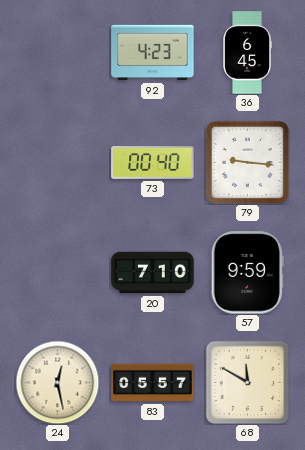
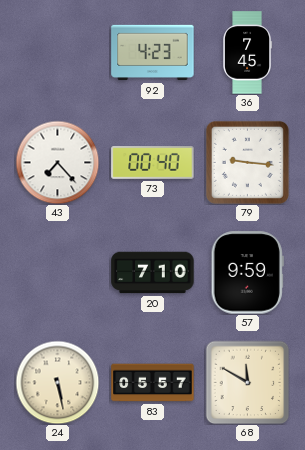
36: 6:45 -> 7:45 (248, 53)
43: none -> 7:23 (57, 162)
24: 12:28 -> 5:28 (57, 382)
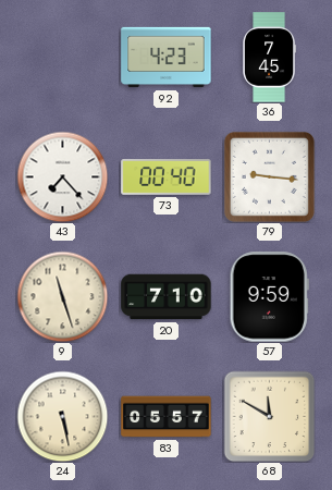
9: none -> 11:27 (62, 296)
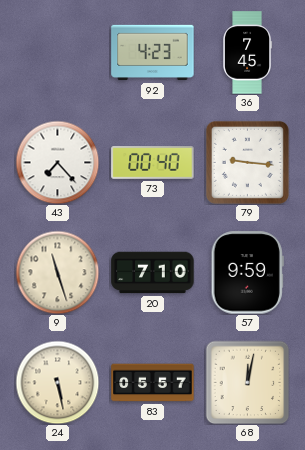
68: 11:50 -> 12:02 (247, 382)
